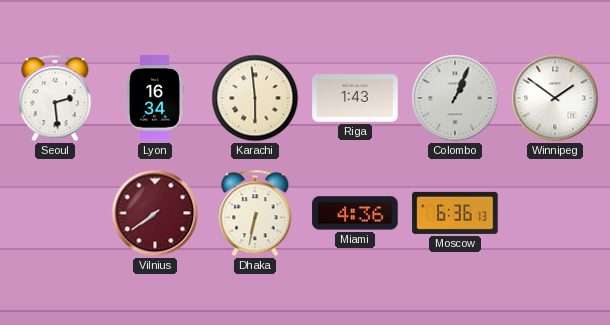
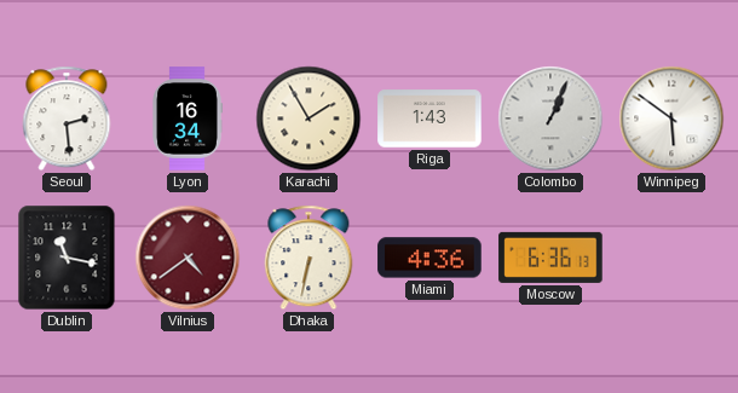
Karachi: 5:59 -> 1:55 (309, 119)
Winnipeg: 1:51 -> 5:51 (671, 119)
Dublin: none -> 11:17 (67, 258)
Vilnius: 7:39 -> 4:39 (188, 258)
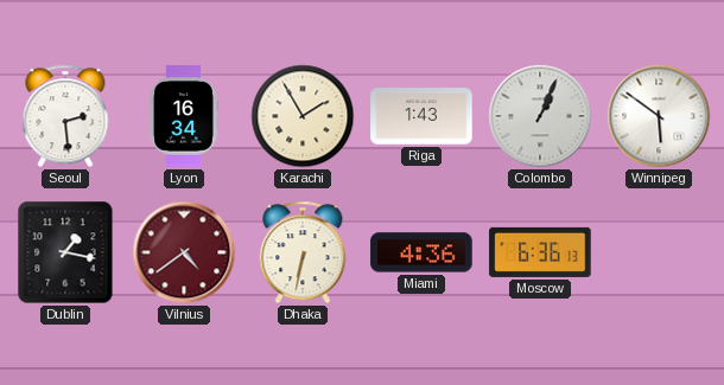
Dublin: 11:17 -> 1:17 (65, 252)
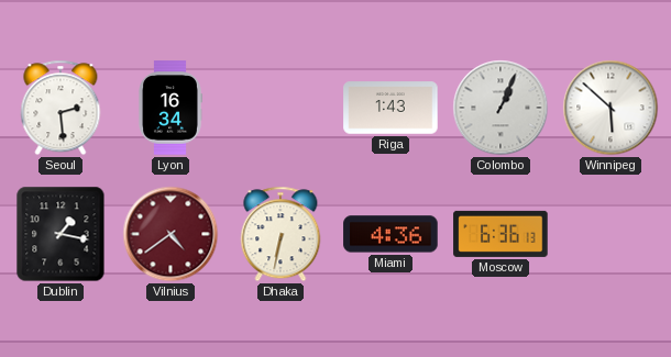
Karachi: 1:55 -> none (303, 116)
Winnipeg: 5:51 -> 5:52 (610, 108)
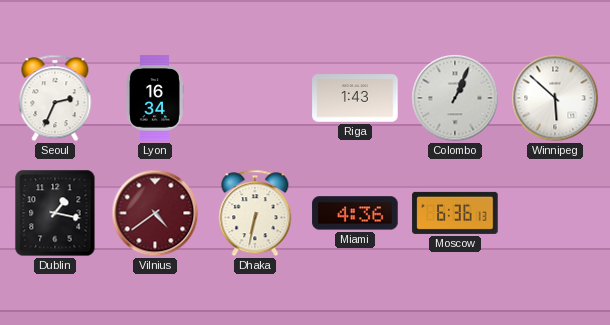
Seoul: 2:29 -> 2:34 (55, 98)
